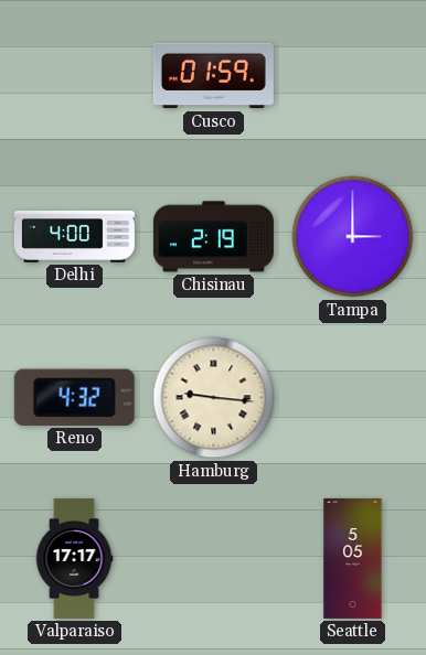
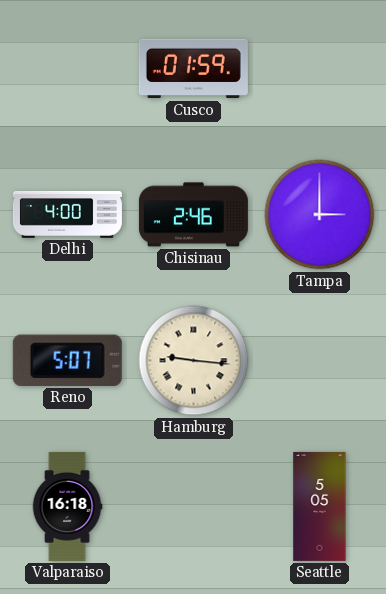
Chisinau: 2:19 -> 2:46 (193, 215)
Reno: 4:32 -> 5:07 (67, 360)
Valparaiso: 17:17 -> 16:18 (67, 506)
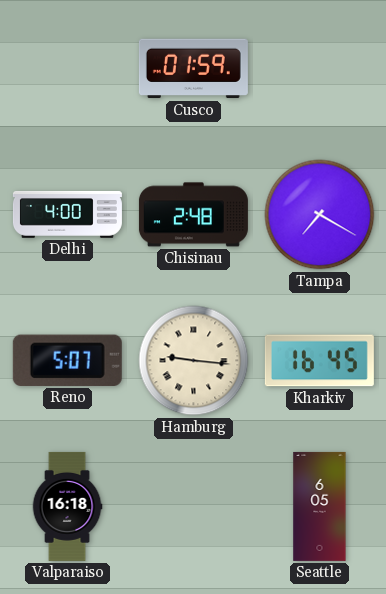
Chisinau: 2:46 -> 2:48 (193, 215)
Tampa: 3:00 -> 7:20 (320, 215)
Kharkiv: none -> 16:45 (319, 361)
Seattle: 5:05 -> 6:05 (320, 506)
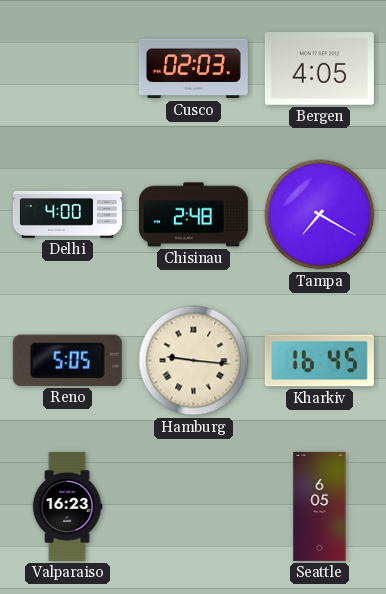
Cusco: 01:59 -> 02:03 (193, 69)
Bergen: none -> 4:05 (319, 69)
Reno: 5:07 -> 5:05 (67, 360)
Valparaiso: 16:18 -> 16:23 (67, 506)
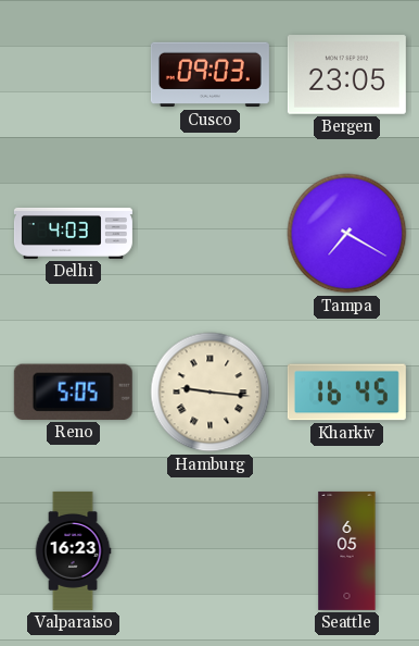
Cusco: 02:03 -> 09:03 (210, 75)
Bergen: 4:05 -> 23:05 (346, 75)
Delhi: 4:00 -> 4:03 (73, 233)
Chisinau: 2:48 -> none (193, 215)
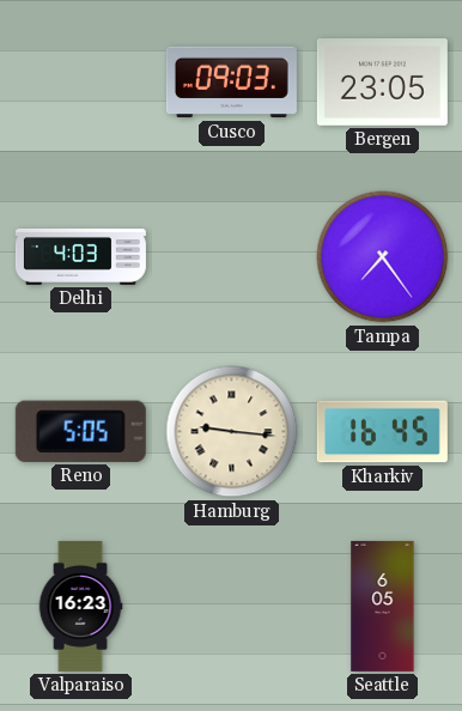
Tampa: 7:20 -> 7:24 (383, 257)
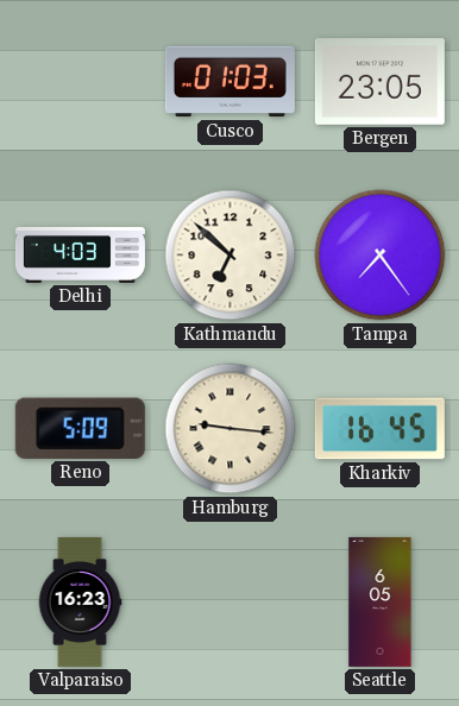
Cusco: 09:03 -> 01:03 (229, 82)
Kathmandu: none -> 6:52 (231, 256)
Reno: 5:05 -> 5:09 (80, 428)
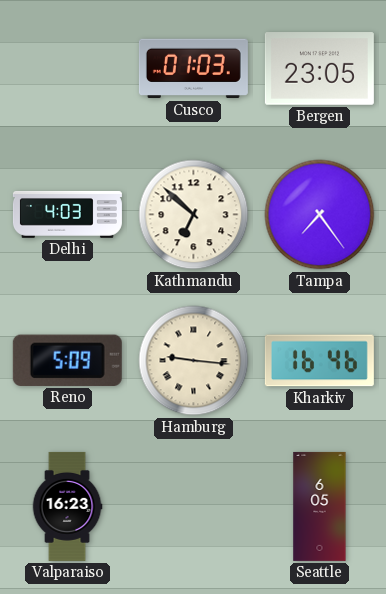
Kharkiv: 16:45 -> 16:46 (319, 361)
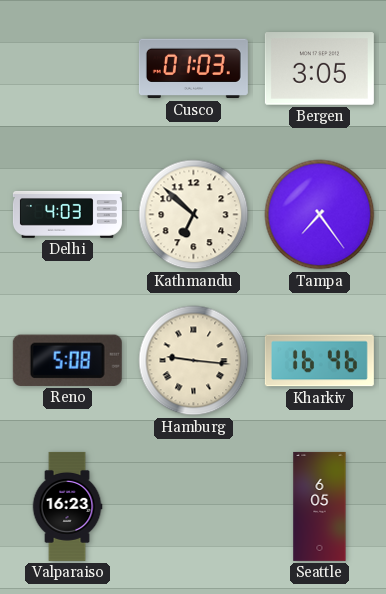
Bergen: 23:05 -> 3:05 (319, 69)
Reno: 5:09 -> 5:08 (67, 360)
